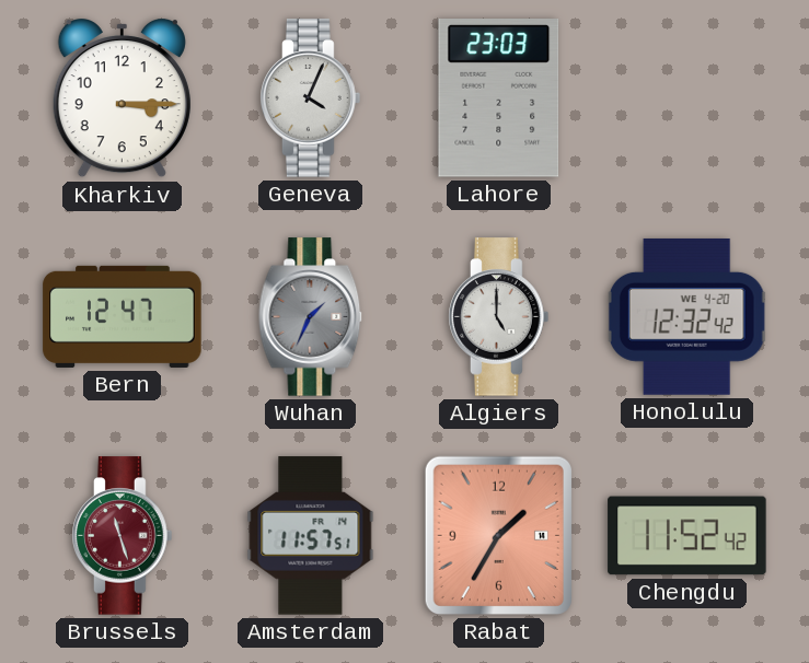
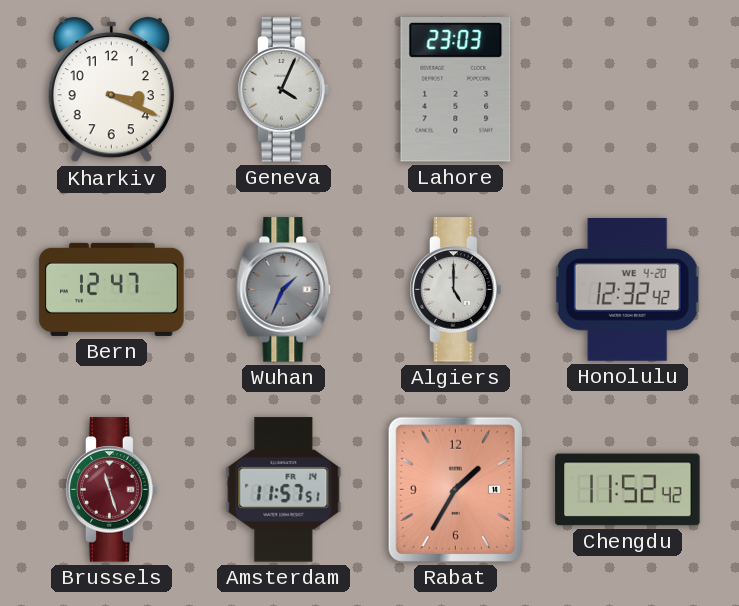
Kharkiv: 3:15 -> 3:19 (111, 91)
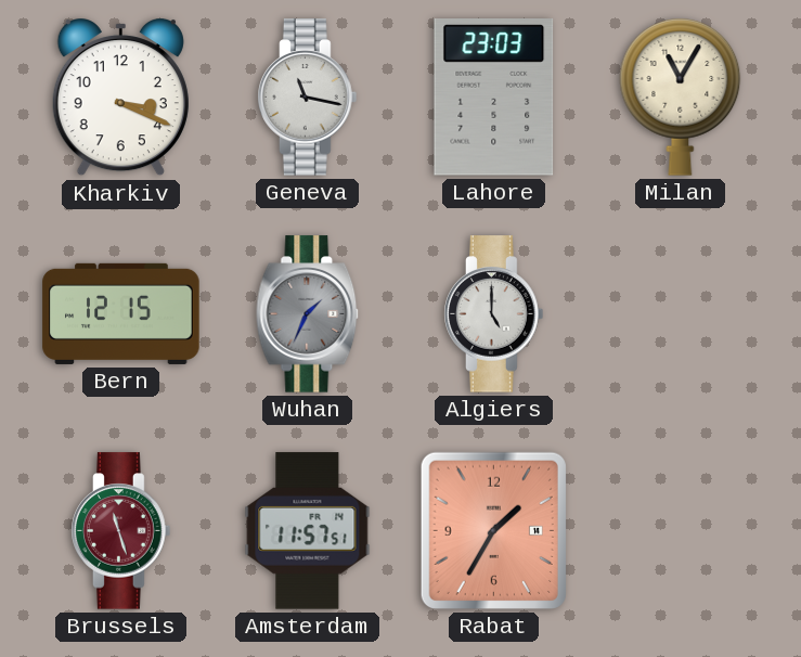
Geneva: 4:04 -> 11:17 (308, 98)
Milan: none -> 11:05 (681, 98)
Bern: 12:47 -> 12:15 (121, 313)
Honolulu: 12:32 -> none (628, 289)
Chengdu: 11:52 -> none (628, 490)
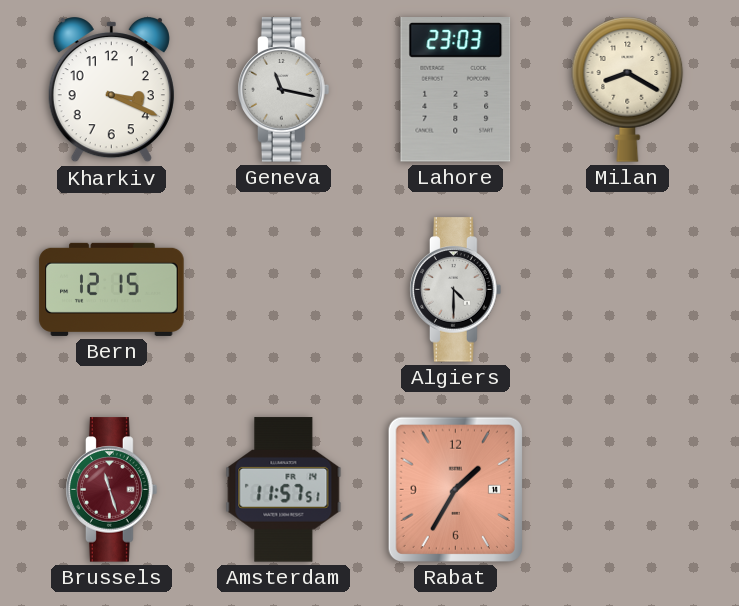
Milan: 11:05 -> 8:20 (628, 90)
Wuhan: 1:34 -> none (308, 314)
Algiers: 5:00 -> 4:30 (456, 290)
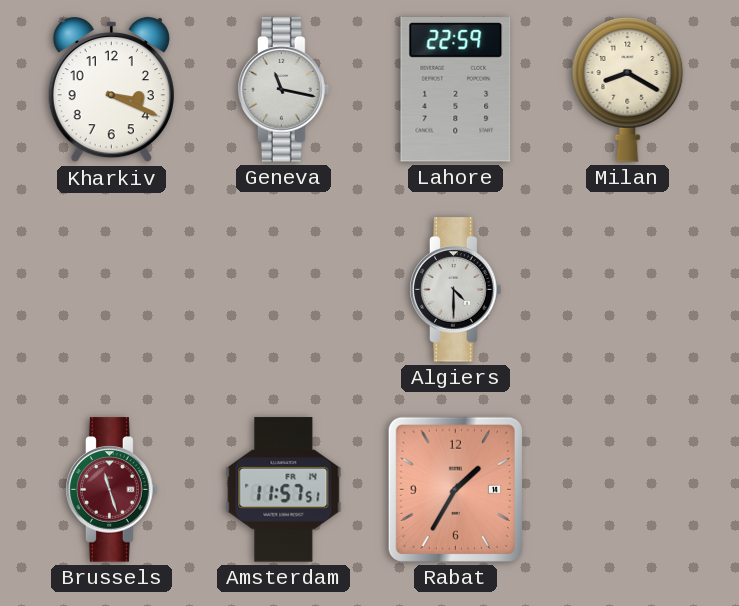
Lahore: 23:03 -> 22:59 (456, 90)
Bern: 12:15 -> none (112, 289)
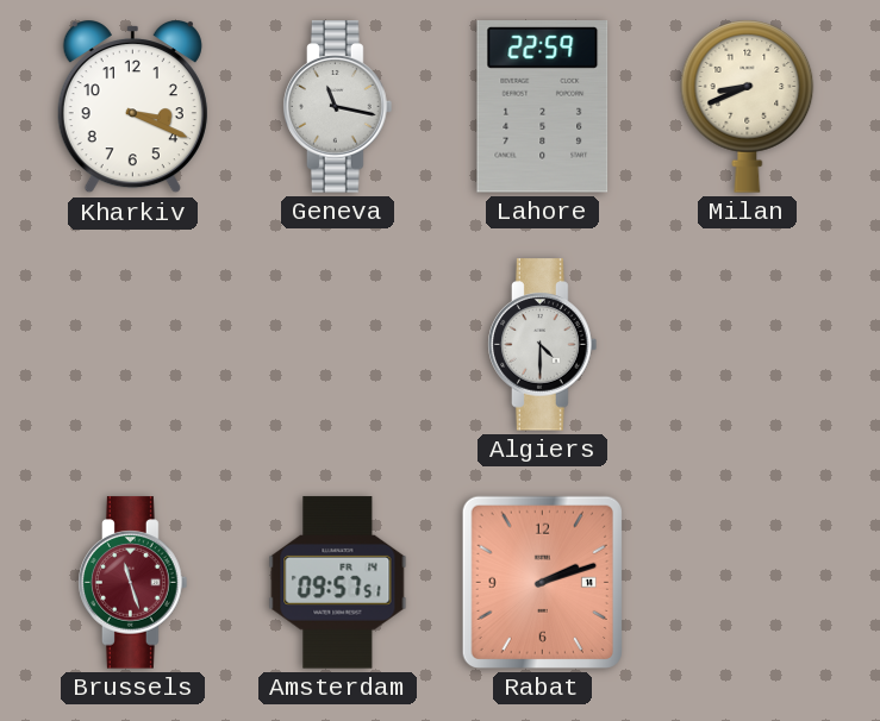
Milan: 8:20 -> 8:41 (748, 107)
Amsterdam: 11:57 -> 09:57 (338, 583)
Rabat: 1:35 -> 2:12 (542, 582)
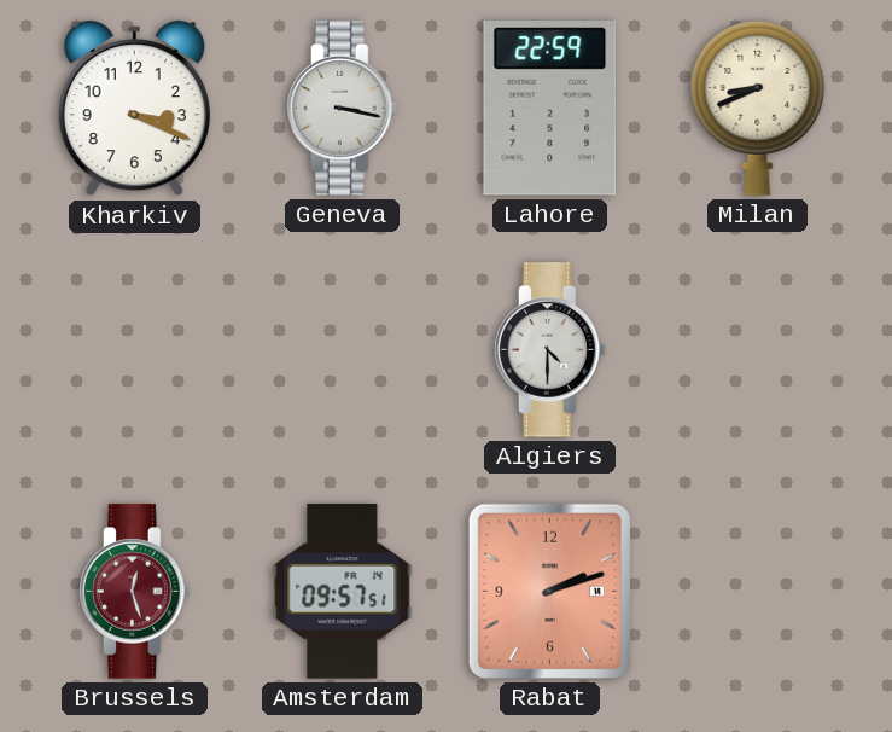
Geneva: 11:17 -> 3:17 (343, 109)
Brussels: 11:27 -> 12:27 (135, 592)
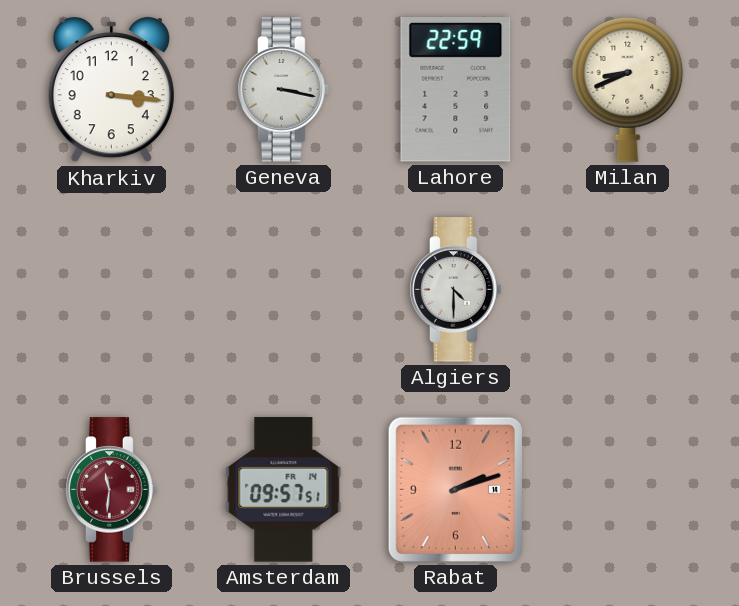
Kharkiv: 3:19 -> 3:16 (111, 91)
Brussels: 12:27 -> 11:31 (112, 490)
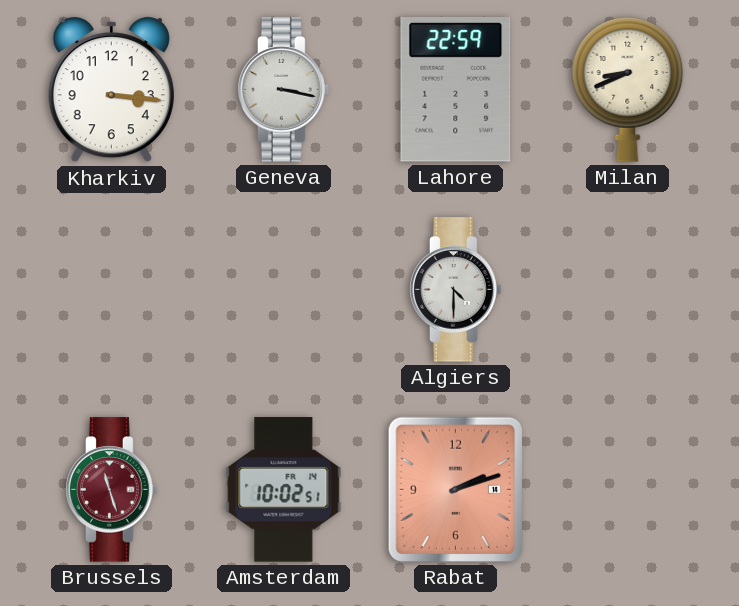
Brussels: 11:31 -> 11:27 (112, 490)
Amsterdam: 09:57 -> 10:02 (284, 490)
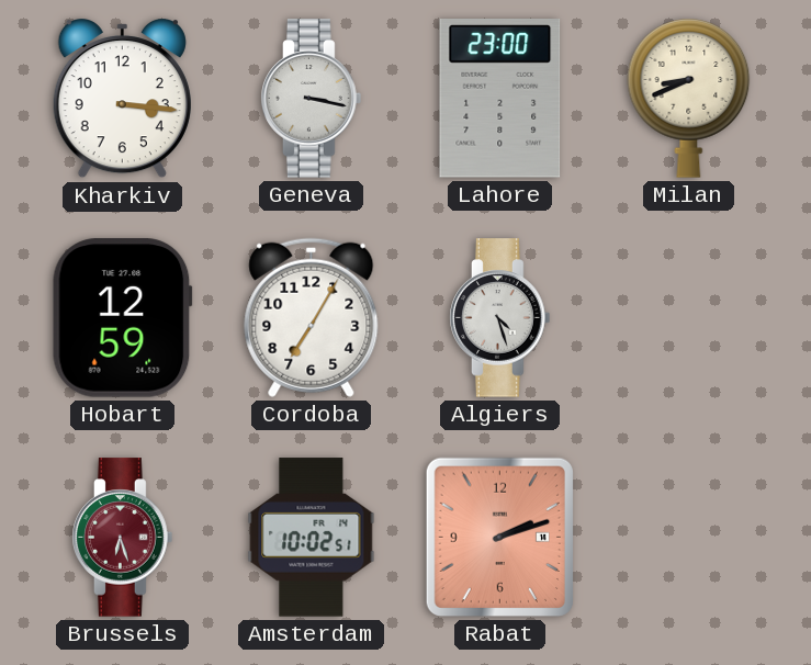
Lahore: 22:59 -> 23:00 (500, 99)
Hobart: none -> 12:59 (122, 318)
Cordoba: none -> 7:05 (312, 317)
Algiers: 4:30 -> 4:27 (500, 318)
Brussels: 11:27 -> 6:27 (123, 538)
